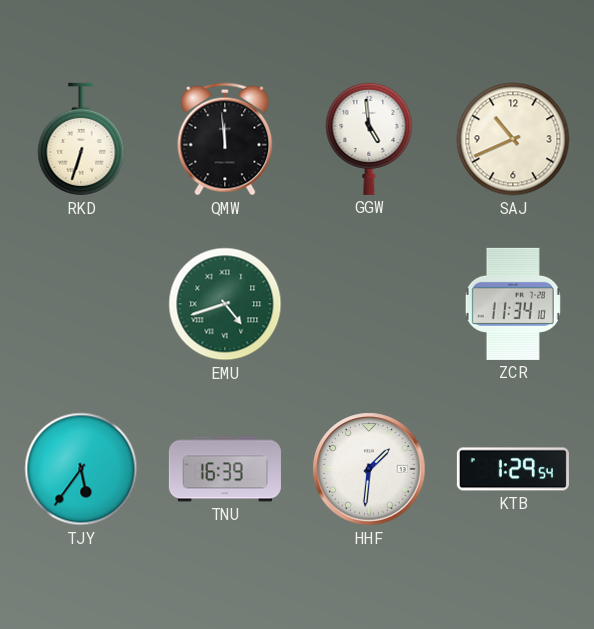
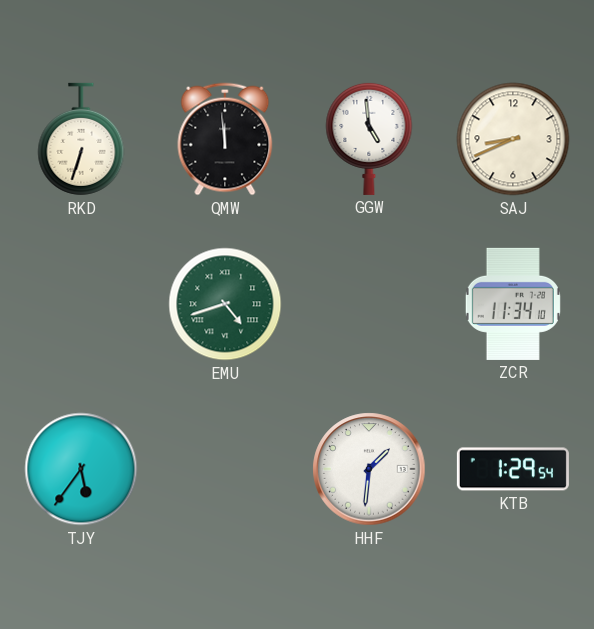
SAJ: 10:41 -> 8:41 (513, 139)
TNU: 16:39 -> none (225, 469)
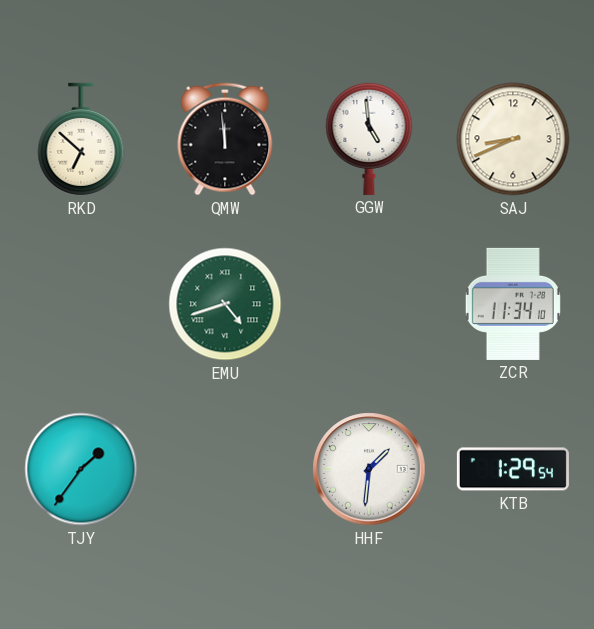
RKD: 6:33 -> 6:52 (81, 139)
TJY: 5:36 -> 1:36 (81, 469)
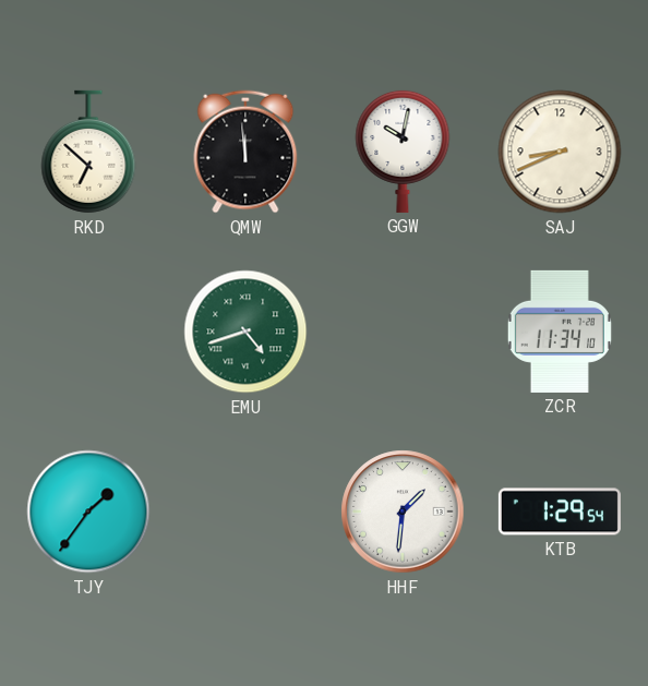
GGW: 4:59 -> 10:02 (403, 151)
